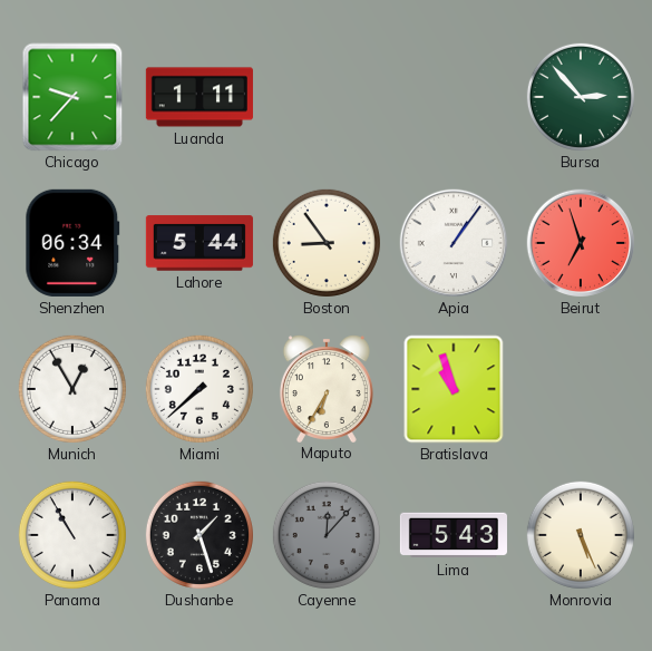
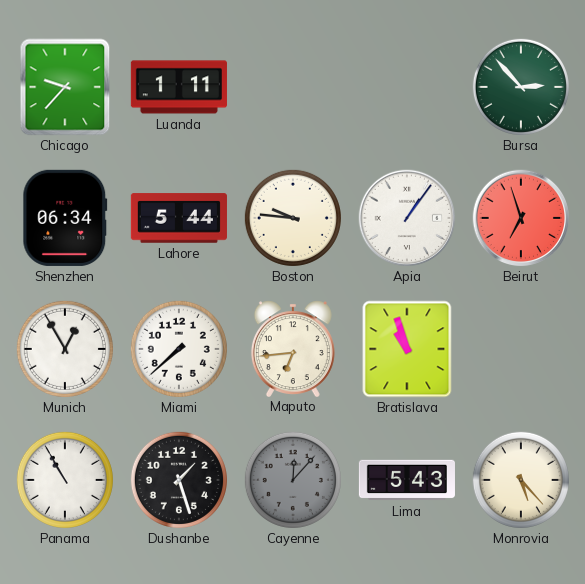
Boston: 8:54 -> 9:46 (293, 218)
Maputo: 6:35 -> 6:44 (293, 348)
Monrovia: 5:26 -> 5:23 (521, 480)
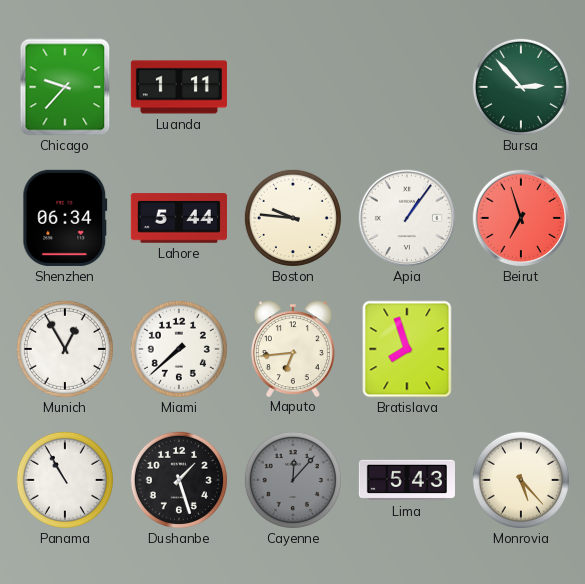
Bratislava: 10:57 -> 7:57 (407, 349)
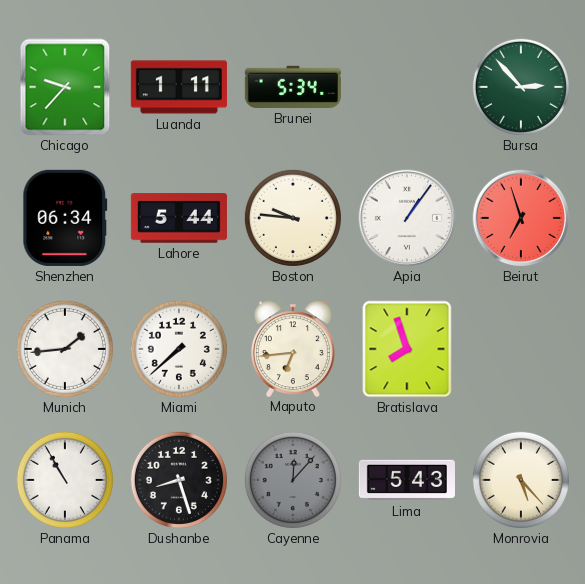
Brunei: none -> 5:34 (293, 87)
Munich: 12:55 -> 1:44 (65, 349)
Dushanbe: 1:27 -> 8:27 (179, 480)
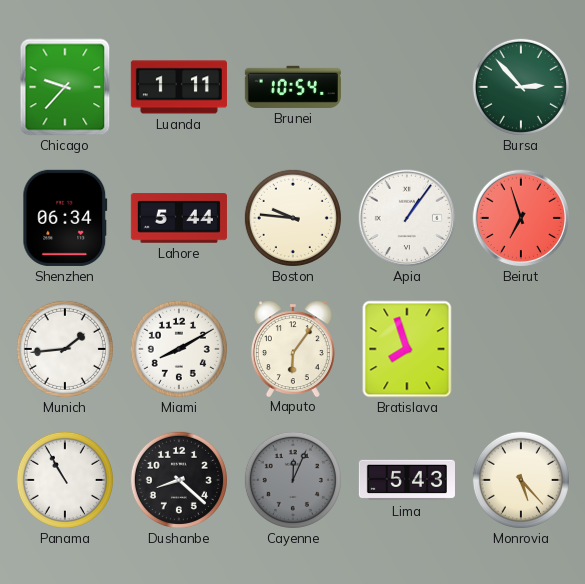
Brunei: 5:34 -> 10:54 (293, 87)
Miami: 7:38 -> 8:10 (179, 349)
Maputo: 6:44 -> 6:06 (293, 348)
Dushanbe: 8:27 -> 8:22 (179, 480)
Cayenne: 12:07 -> 12:04 (293, 480)
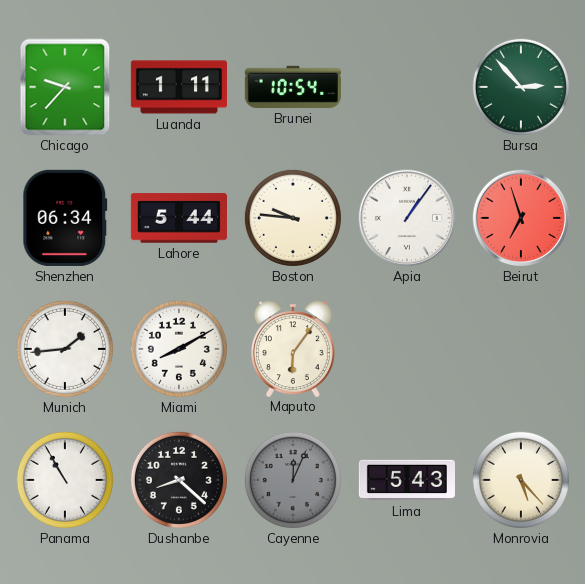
Bratislava: 7:57 -> none (407, 349)
